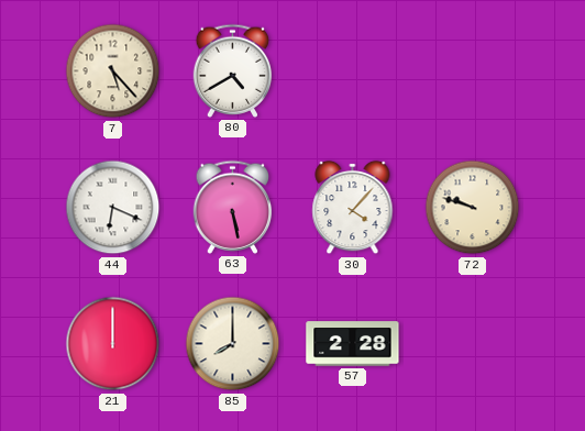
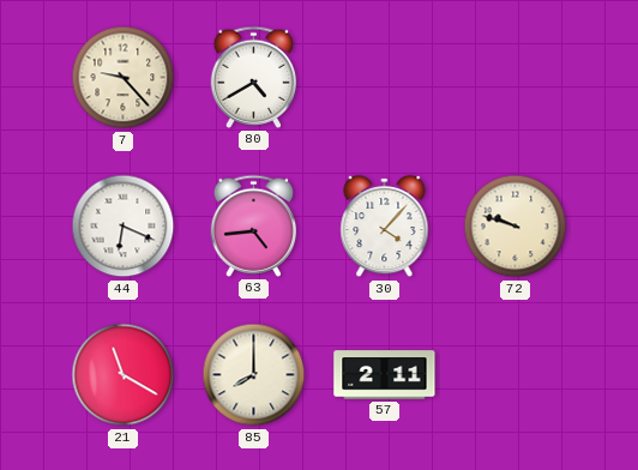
7: 5:23 -> 9:23 (124, 78)
63: 5:28 -> 4:44 (254, 225)
21: 12:00 -> 11:20 (124, 375)
57: 2:28 -> 2:11 (385, 375)
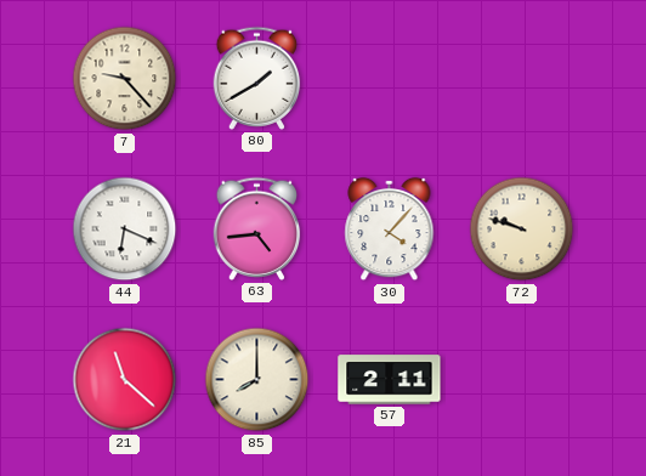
80: 4:40 -> 1:40 (257, 78)
21: 11:20 -> 11:22 (125, 380)
